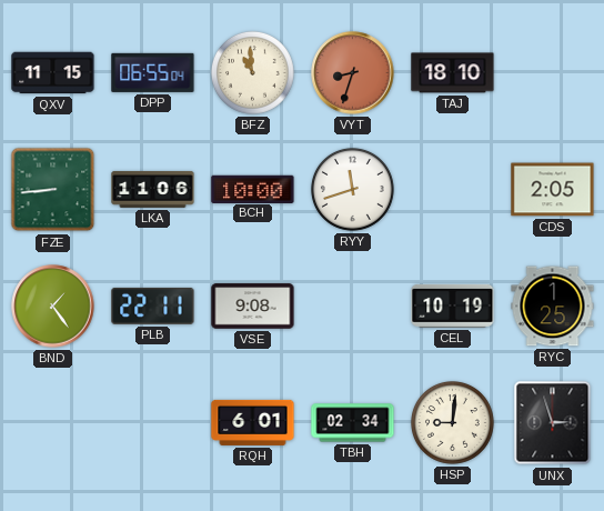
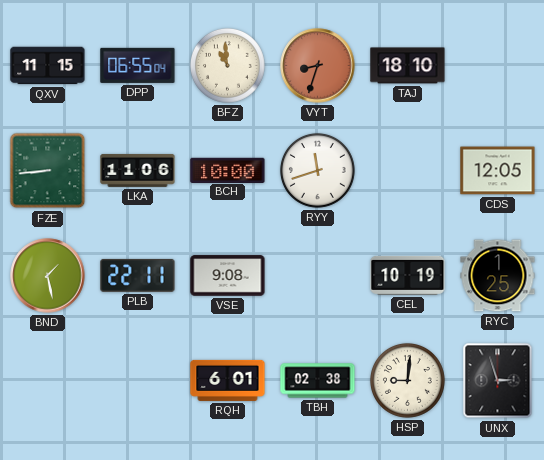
CDS: 2:05 -> 12:05 (498, 171)
BND: 1:24 -> 1:28 (48, 276)
TBH: 02:34 -> 02:38 (318, 381)
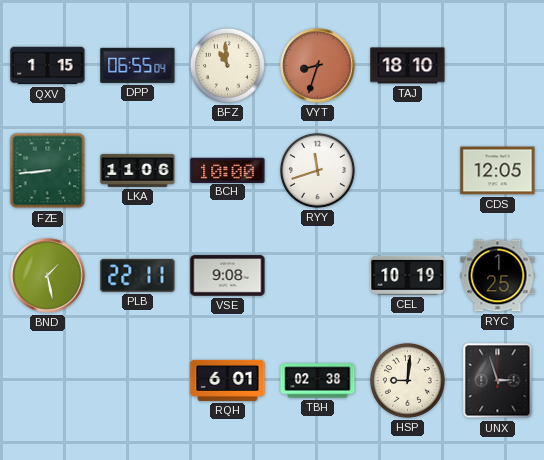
QXV: 11:15 -> 1:15 (48, 66)
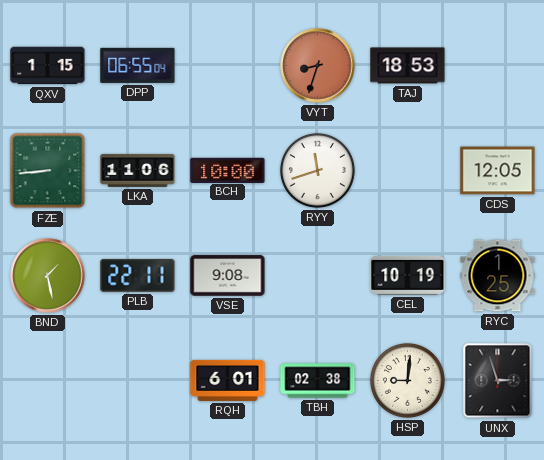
BFZ: 10:59 -> none (227, 65)
TAJ: 18:10 -> 18:53 (408, 66)
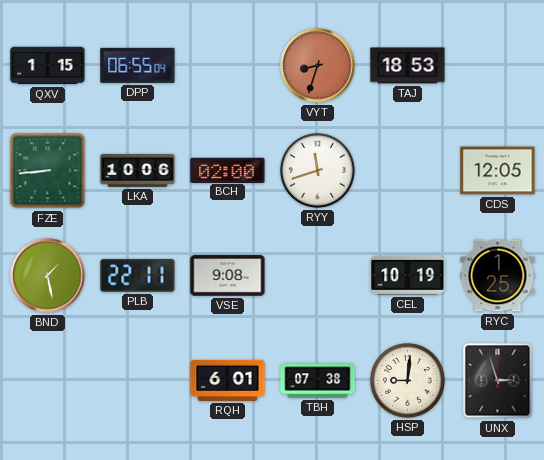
LKA: 11:06 -> 10:06 (138, 170)
BCH: 10:00 -> 02:00 (228, 170)
TBH: 02:38 -> 07:38 (318, 381)
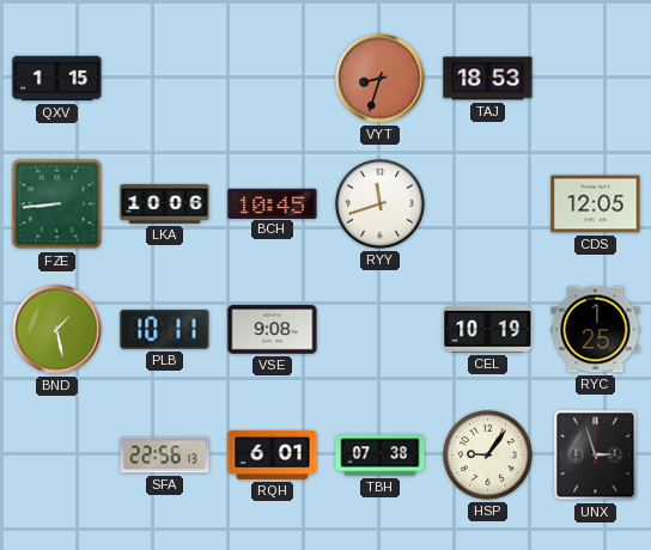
DPP: 06:55 -> none (138, 65)
BCH: 02:00 -> 10:45 (273, 203)
PLB: 22:11 -> 10:11 (165, 329)
SFA: none -> 22:56 (165, 456)
HSP: 9:01 -> 9:06 (487, 454)
